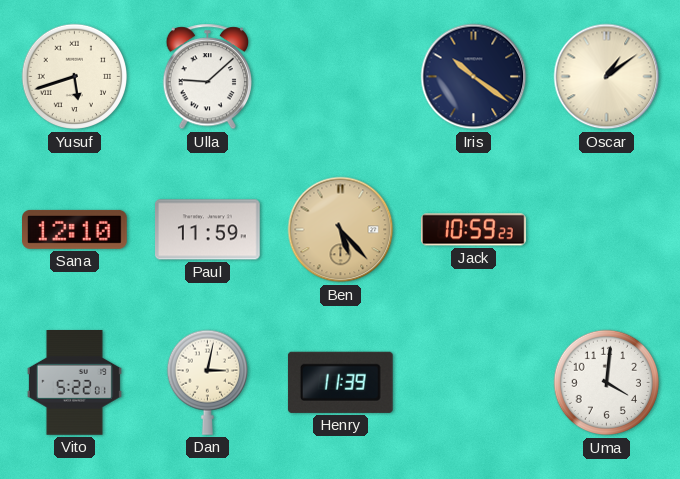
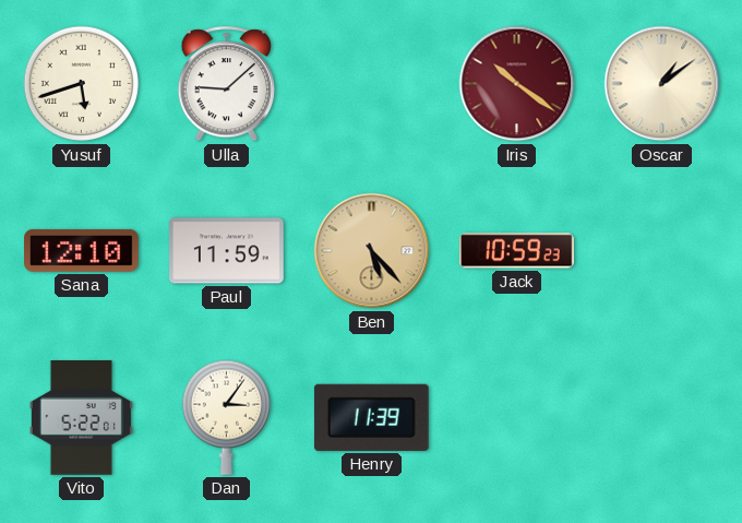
Iris dial: navy -> burgundy (517, 84)
Dan: 3:02 -> 3:06 (226, 417)
Uma: 4:01 -> none (607, 383)
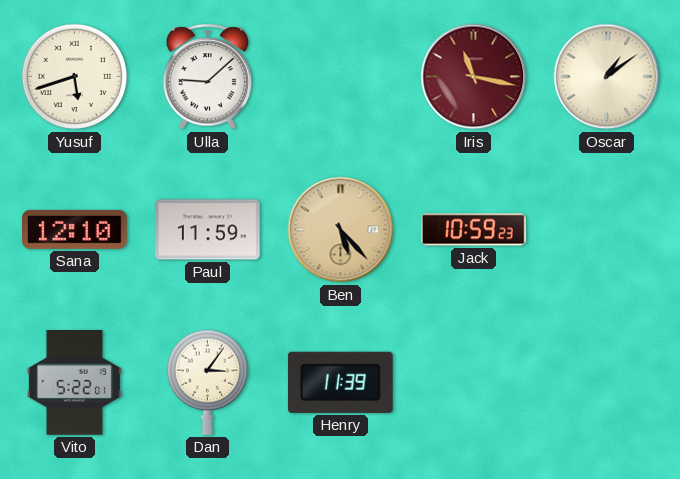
Iris: 10:21 -> 11:17 (474, 77)
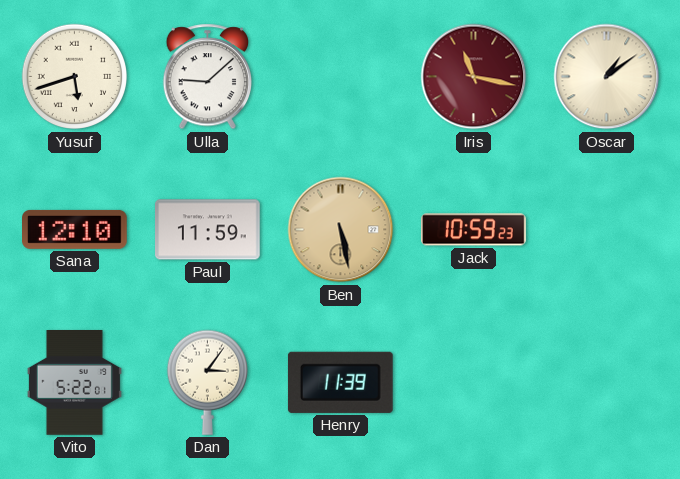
Ben: 5:23 -> 5:28 (341, 230)
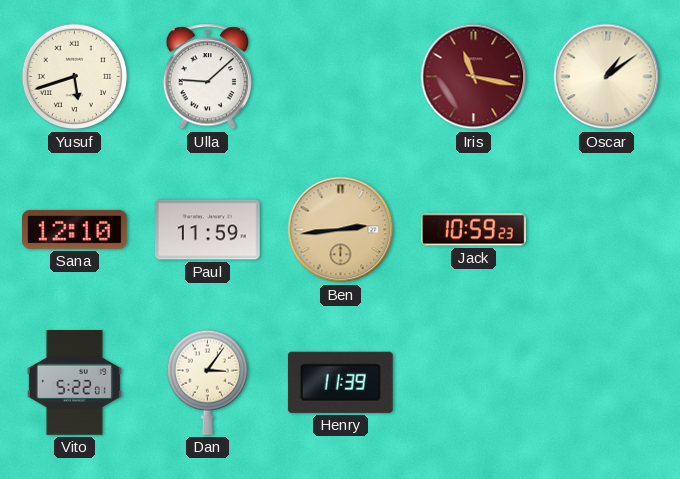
Ben: 5:28 -> 2:44 (341, 230)
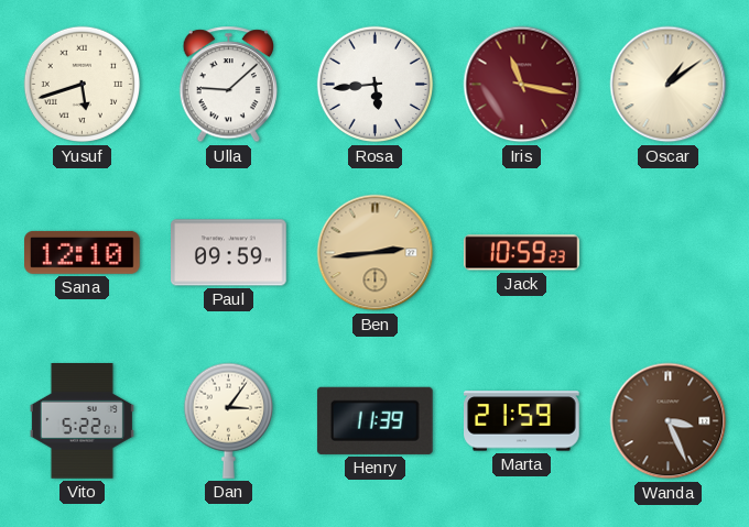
Rosa: none -> 5:44 (376, 85)
Paul: 11:59 -> 09:59 (229, 253)
Marta: none -> 21:59 (522, 421)
Wanda: none -> 3:26 (669, 421)
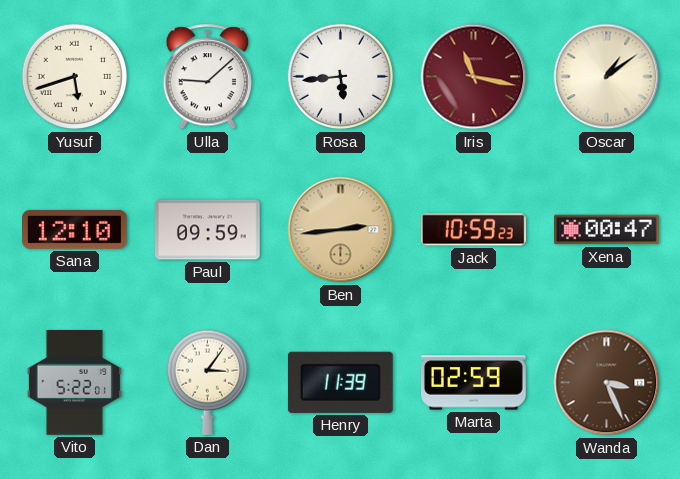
Xena: none -> 00:47 (607, 230)
Marta: 21:59 -> 02:59 (474, 383)
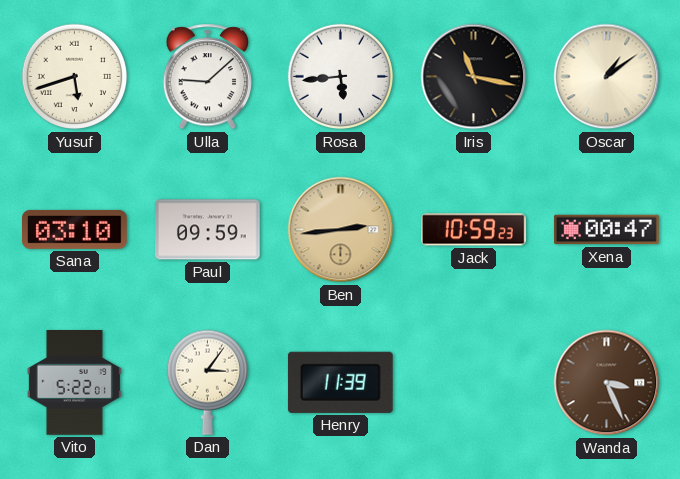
Iris dial: burgundy -> black (474, 77)
Sana: 12:10 -> 03:10 (75, 229)
Marta: 02:59 -> none (474, 383)
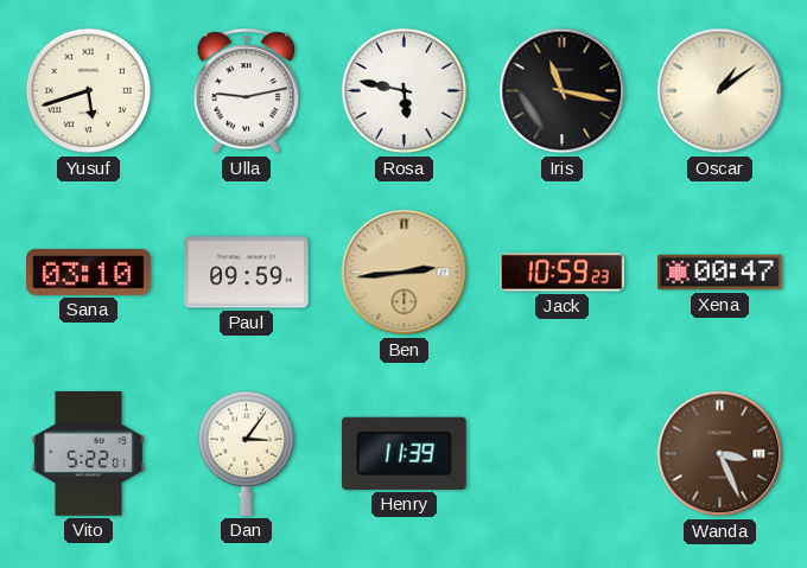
Ulla: 9:08 -> 9:13 (246, 91)
Rosa: 5:44 -> 5:47 (405, 91)
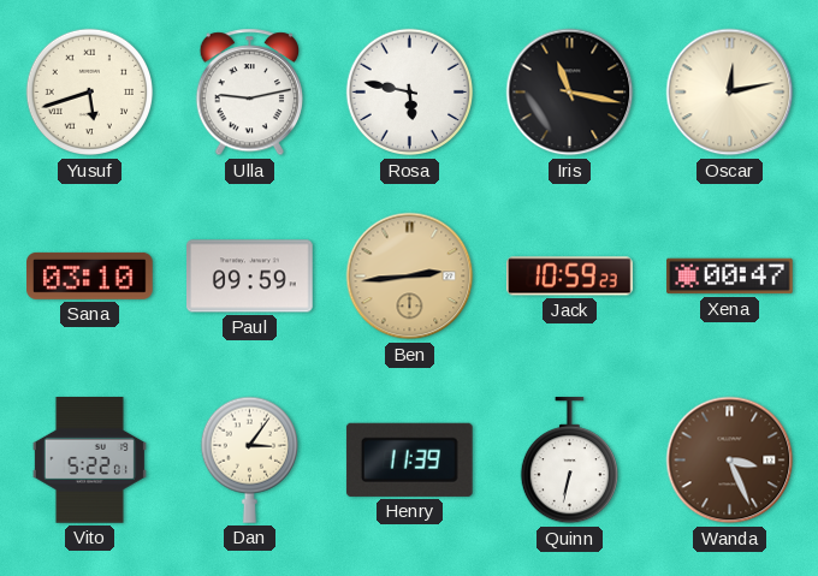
Oscar: 1:09 -> 12:13 (730, 93)
Quinn: none -> 6:32 (569, 461)
